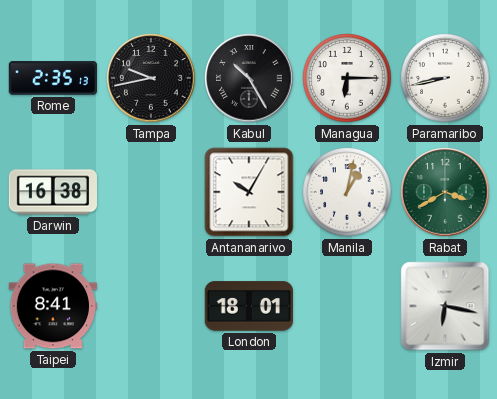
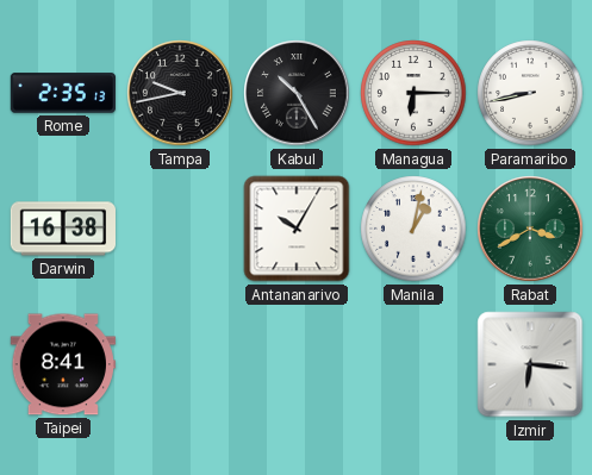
London: 18:01 -> none (248, 306)
Izmir: 6:17 -> 6:16 (530, 364)
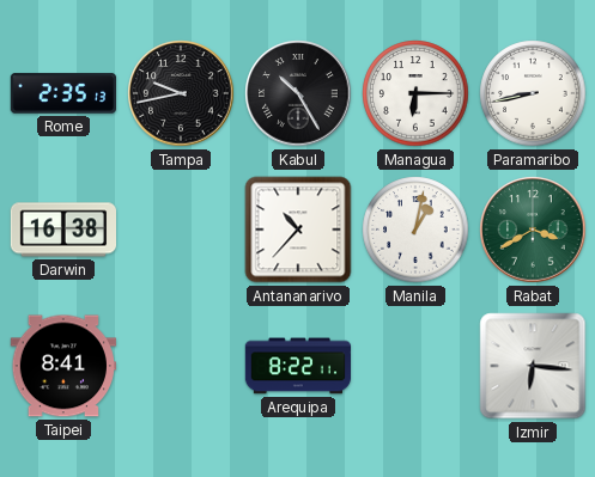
Antananarivo: 10:05 -> 10:37 (298, 230)
Arequipa: none -> 8:22 (297, 366)
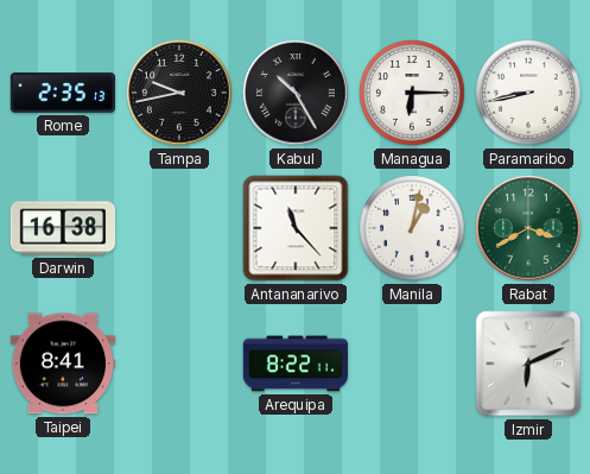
Antananarivo: 10:37 -> 11:23 (296, 228)
Izmir: 6:16 -> 6:11 (528, 364)
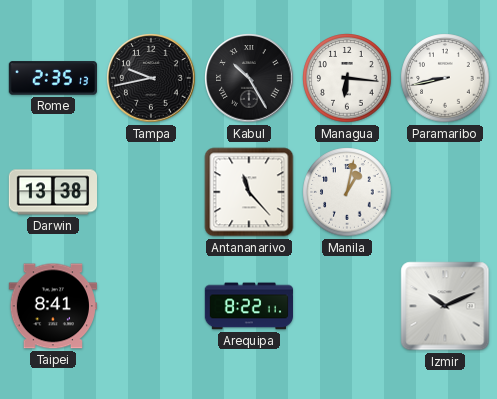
Managua: 6:15 -> 6:16 (347, 78)
Darwin: 16:38 -> 13:38 (52, 192)
Rabat: 3:40 -> none (528, 228)
Izmir: 6:11 -> 10:11 (445, 306)
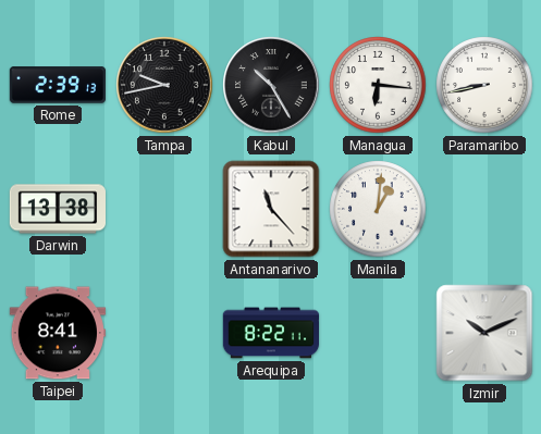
Rome: 2:35 -> 2:39 (57, 85)
Manila: 1:02 -> 1:01 (378, 209)
